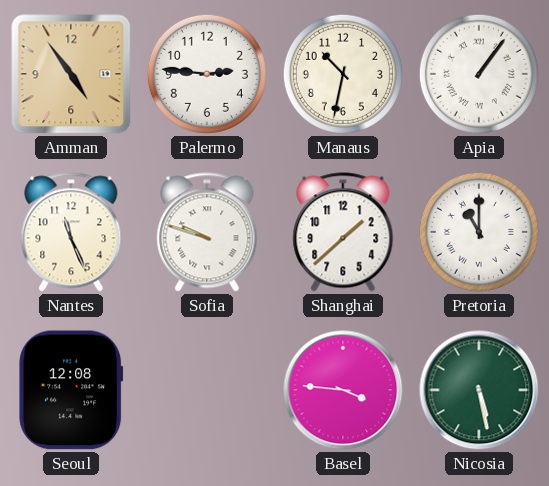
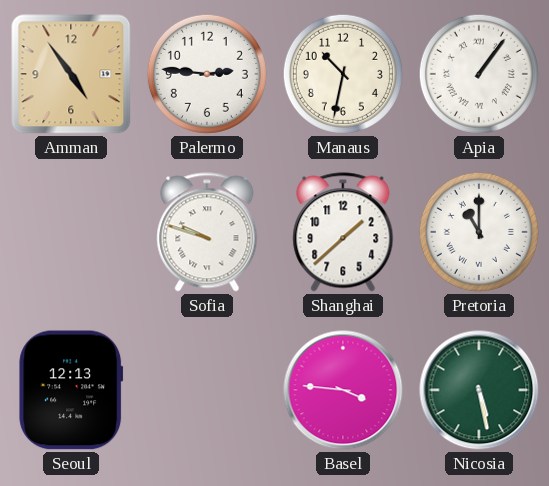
Nantes: 11:26 -> none (71, 232)
Seoul: 12:08 -> 12:13 (71, 390)
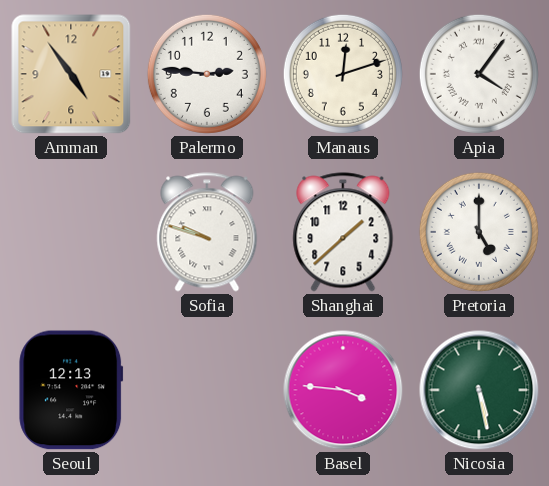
Manaus: 10:32 -> 12:12 (343, 74)
Apia: 1:06 -> 4:06 (479, 74)
Pretoria: 11:00 -> 5:00 (479, 232)
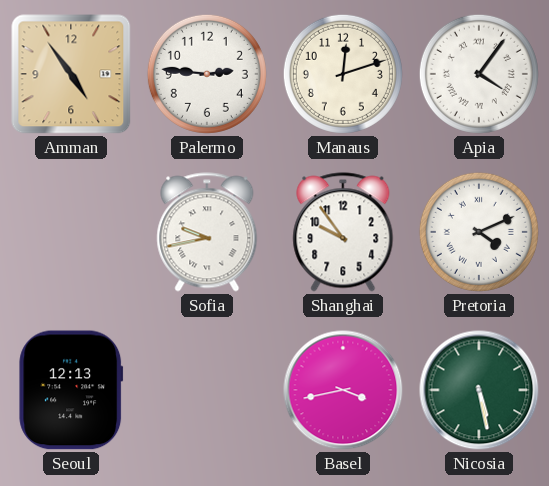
Sofia: 9:48 -> 9:43 (207, 232)
Shanghai: 1:38 -> 9:54 (343, 232)
Pretoria: 5:00 -> 4:11 (479, 232)
Basel: 3:46 -> 3:43 (343, 390)
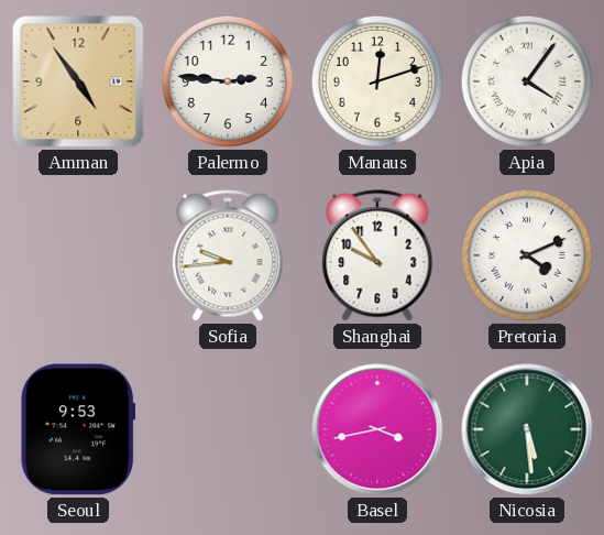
Sofia: 9:43 -> 9:44 (228, 255)
Seoul: 12:13 -> 9:53 (78, 429)
Nicosia: 5:28 -> 5:29 (527, 429)
